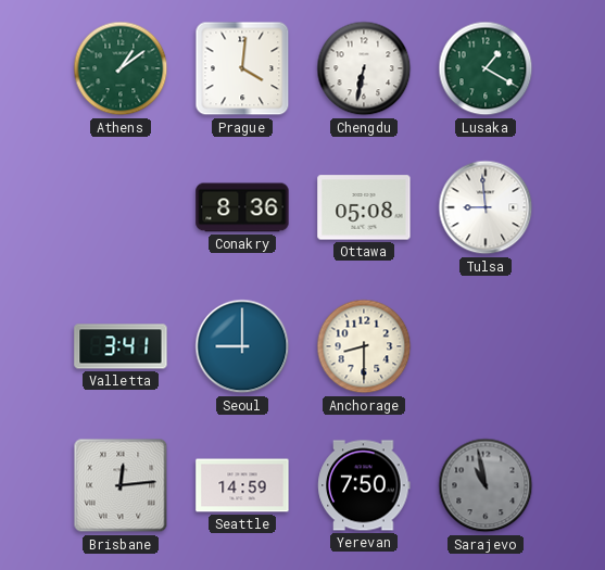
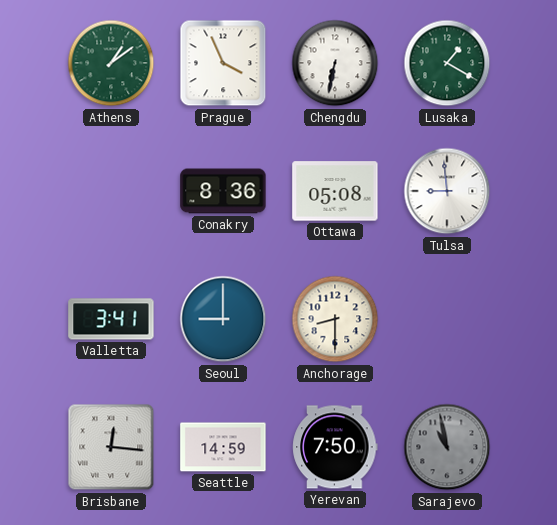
Prague: 4:01 -> 3:56 (223, 63)
Brisbane: 12:14 -> 12:16 (111, 447)
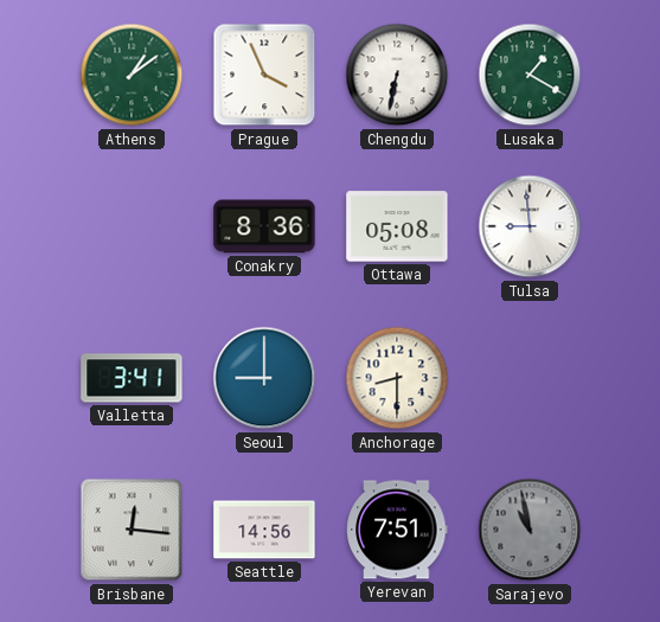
Seattle: 14:59 -> 14:56 (264, 530)
Yerevan: 7:50 -> 7:51 (397, 530)
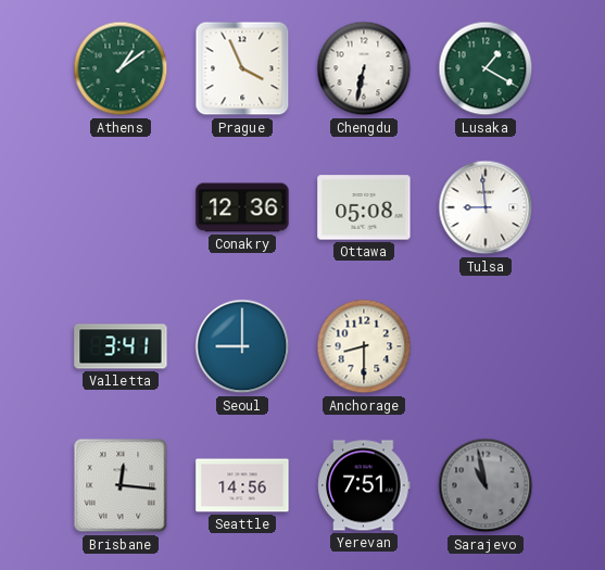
Conakry: 8:36 -> 12:36 (242, 207)
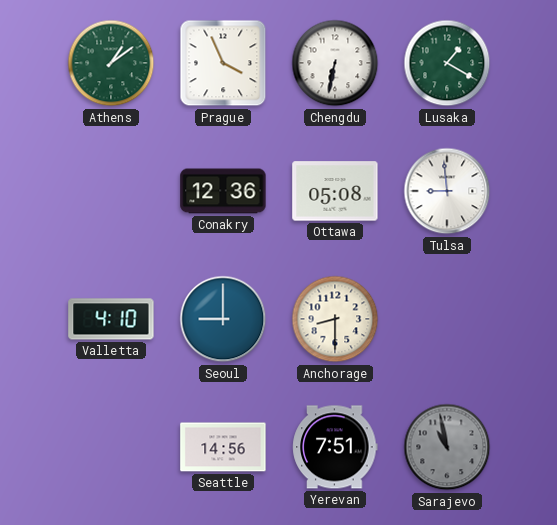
Valletta: 3:41 -> 4:10 (111, 319)
Brisbane: 12:16 -> none (121, 485)
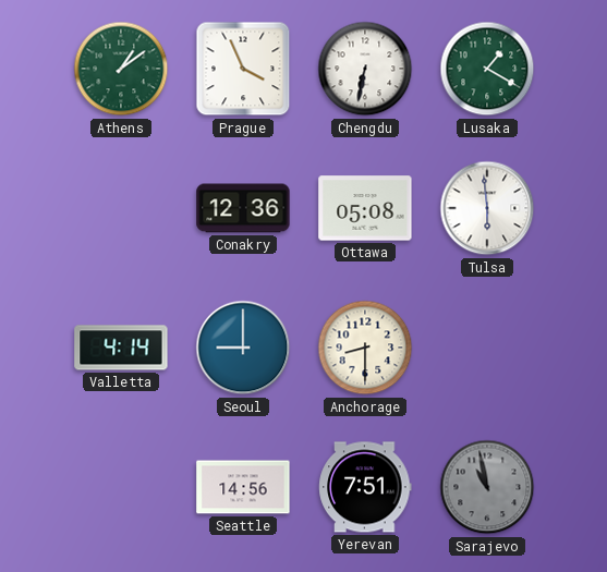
Tulsa: 8:59 -> 5:59 (487, 208)
Valletta: 4:10 -> 4:14 (121, 348)
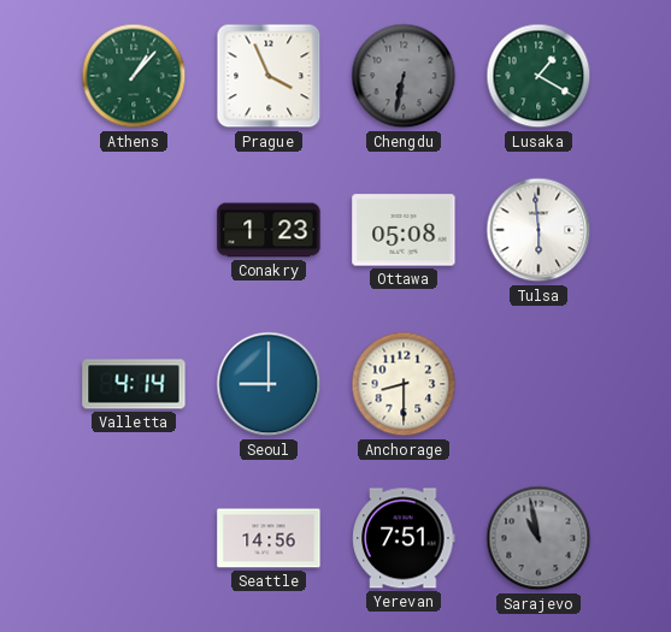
Athens: 1:09 -> 1:07 (134, 76)
Chengdu dial: white -> grey (404, 76)
Conakry: 12:36 -> 1:23 (269, 230)
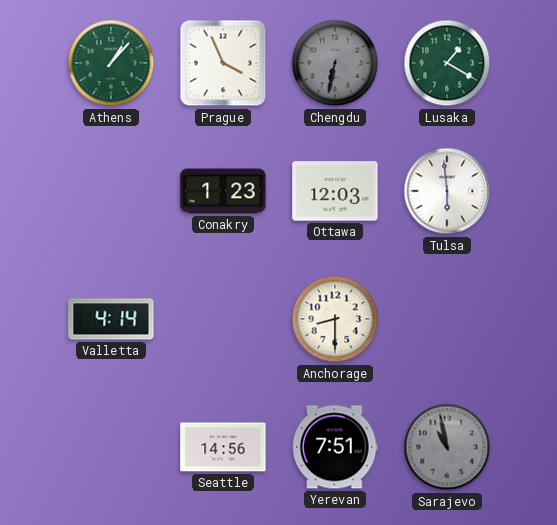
Ottawa: 05:08 -> 12:03 (335, 191)
Seoul: 9:00 -> none (269, 384)
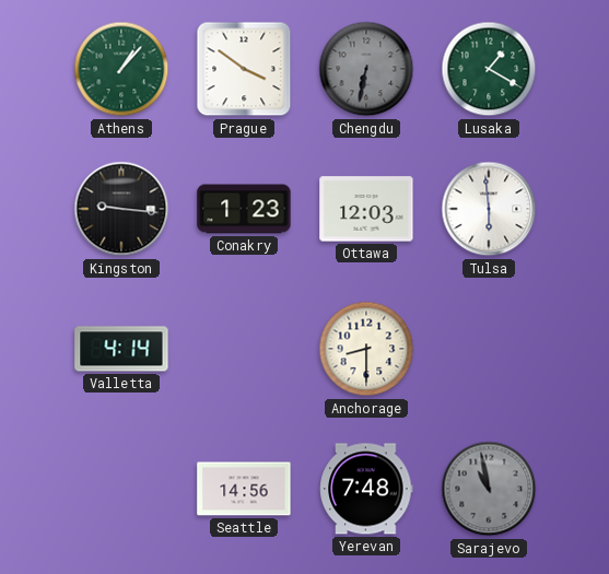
Prague: 3:56 -> 3:51 (244, 69)
Kingston: none -> 9:16 (121, 209)
Yerevan: 7:51 -> 7:48 (366, 489)
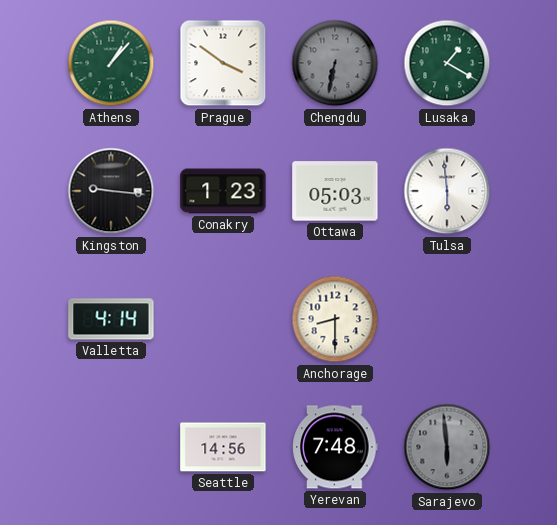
Ottawa: 12:03 -> 05:03 (335, 191)
Sarajevo: 10:58 -> 5:59 (447, 447)
